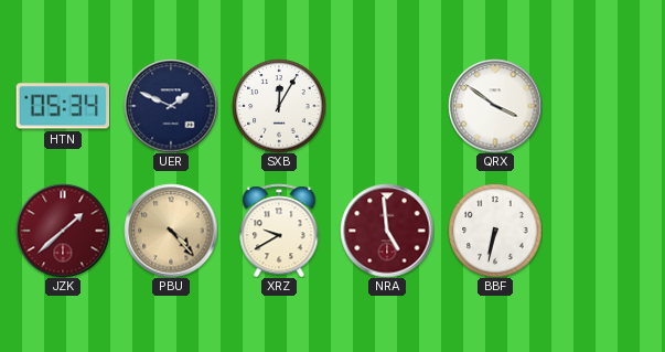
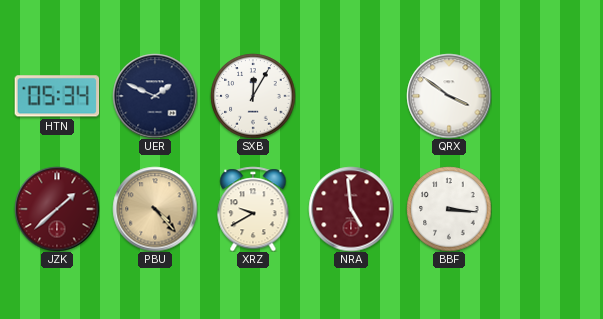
BBF: 6:32 -> 3:16 (449, 209)
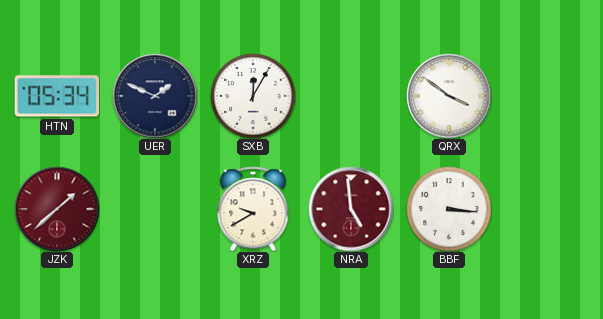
PBU: 4:23 -> none (155, 209)
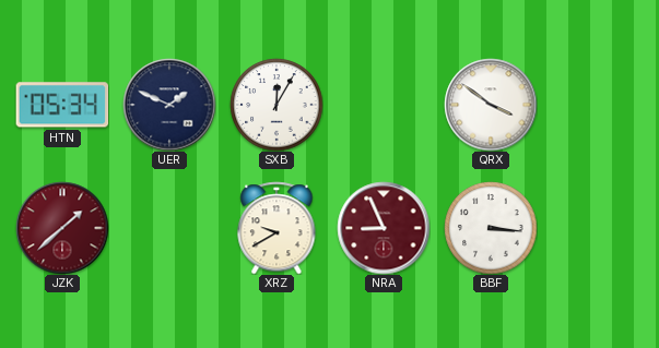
NRA: 4:59 -> 8:56 (384, 228)
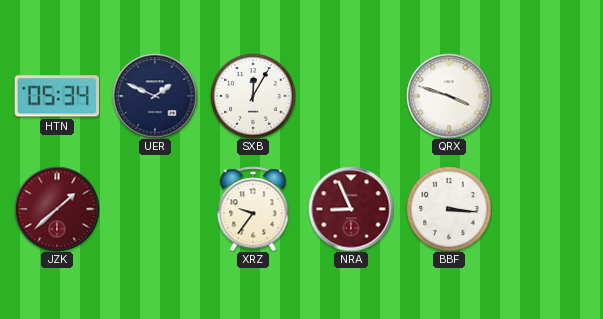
QRX: 3:51 -> 3:48 (449, 96)
XRZ: 9:40 -> 9:36 (253, 209)
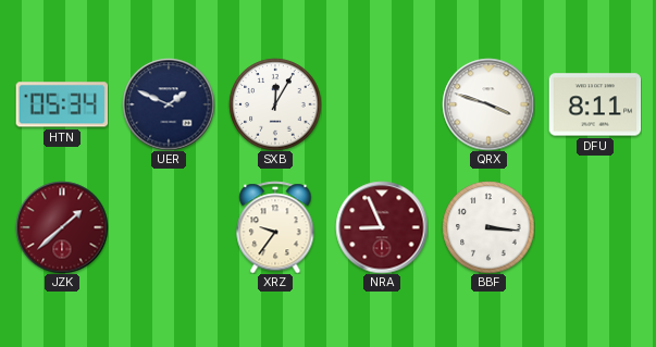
DFU: none -> 8:11 (595, 104)
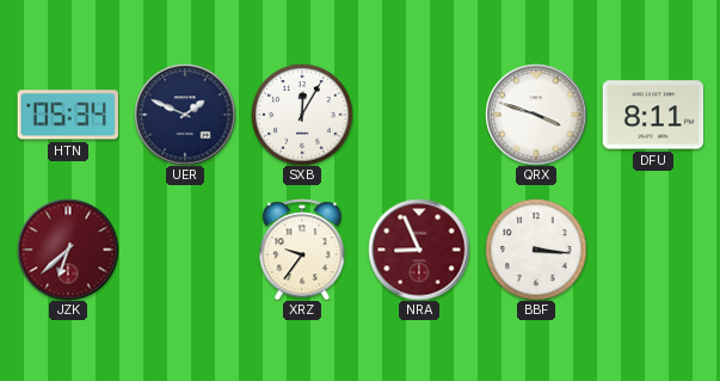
JZK: 1:38 -> 6:38 (68, 250)
